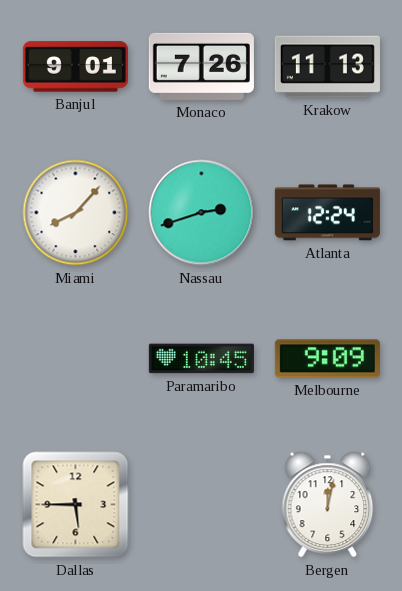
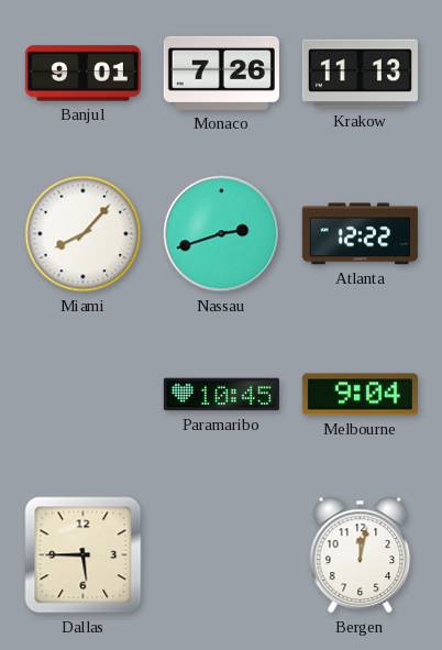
Atlanta: 12:24 -> 12:22 (360, 234)
Melbourne: 9:09 -> 9:04 (360, 395)
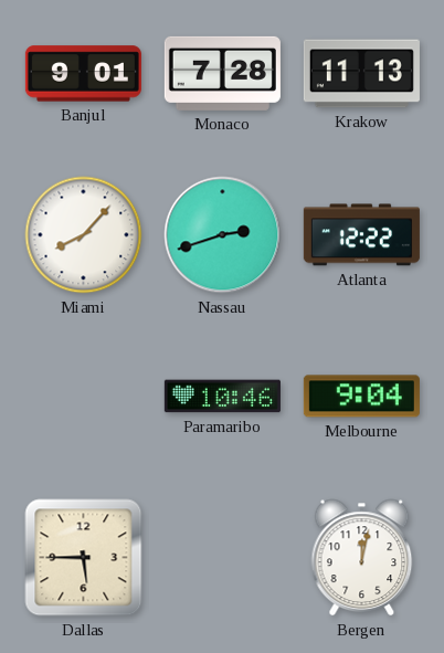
Monaco: 7:26 -> 7:28 (222, 73)
Paramaribo: 10:45 -> 10:46 (222, 397)
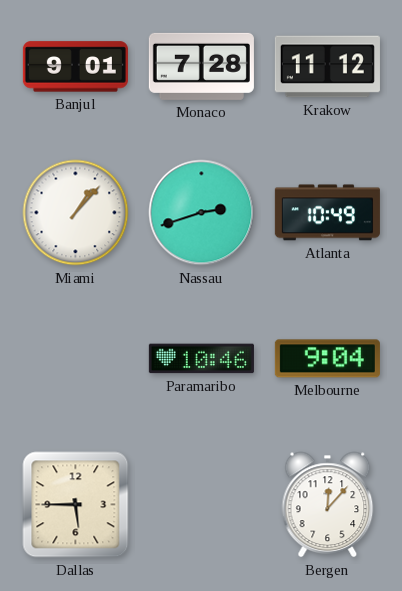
Krakow: 11:13 -> 11:12 (327, 67)
Miami: 8:07 -> 1:07 (76, 213)
Atlanta: 12:22 -> 10:49 (327, 213)
Bergen: 12:02 -> 12:07 (328, 505)
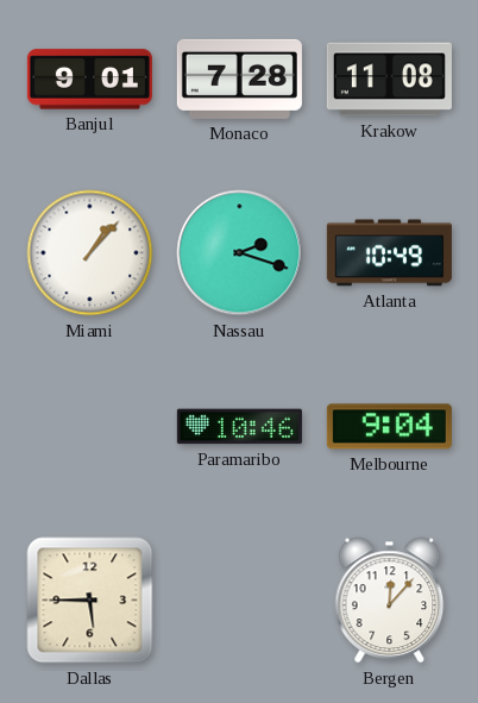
Krakow: 11:12 -> 11:08 (389, 80)
Nassau: 2:42 -> 2:18 (240, 253)
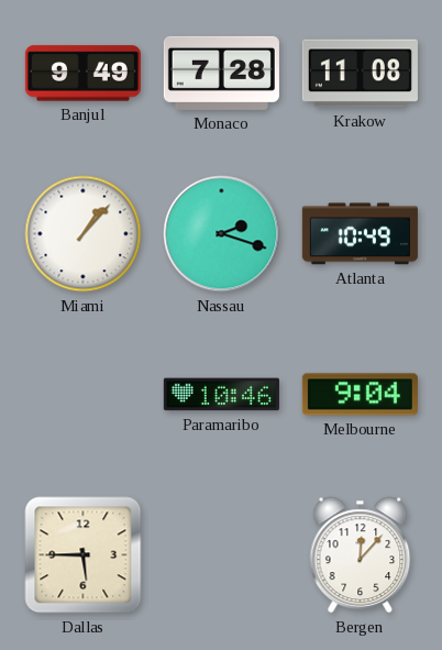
Banjul: 9:01 -> 9:49 (82, 74)
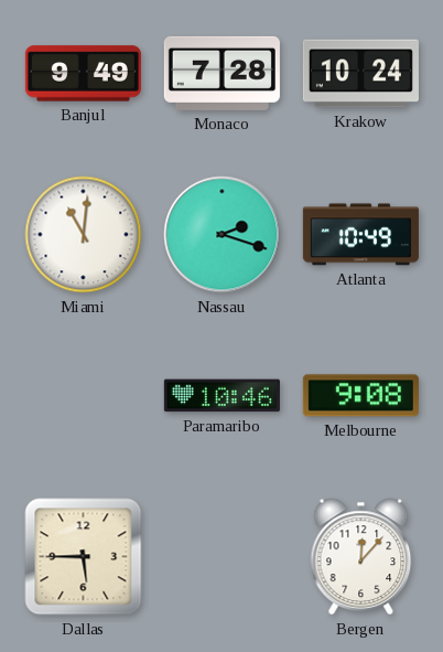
Krakow: 11:08 -> 10:24 (360, 74)
Miami: 1:07 -> 11:01 (84, 235)
Melbourne: 9:04 -> 9:08 (360, 396)
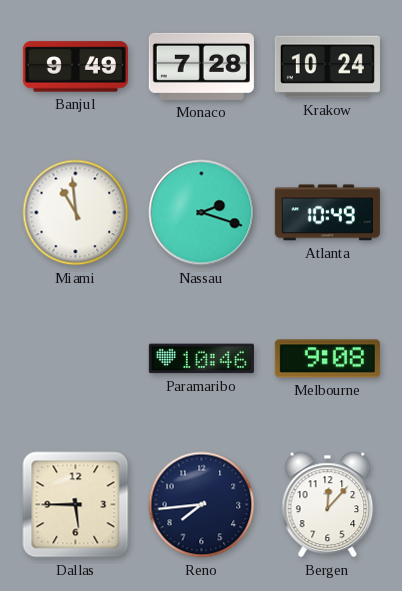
Miami: 11:01 -> 10:59 (76, 213)
Reno: none -> 7:44 (202, 505)
